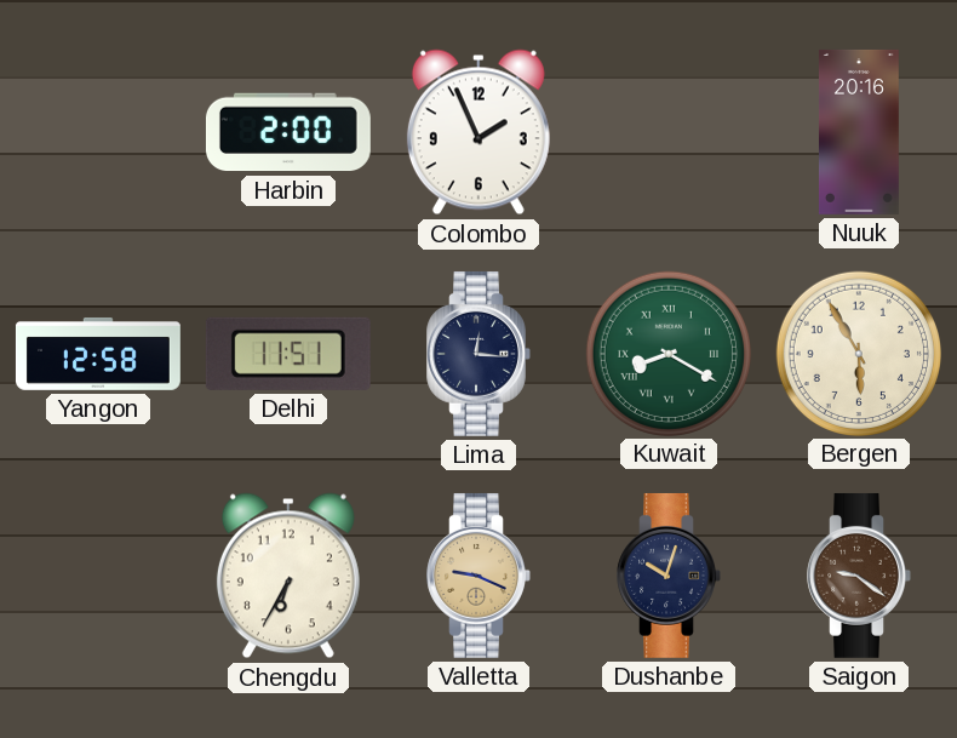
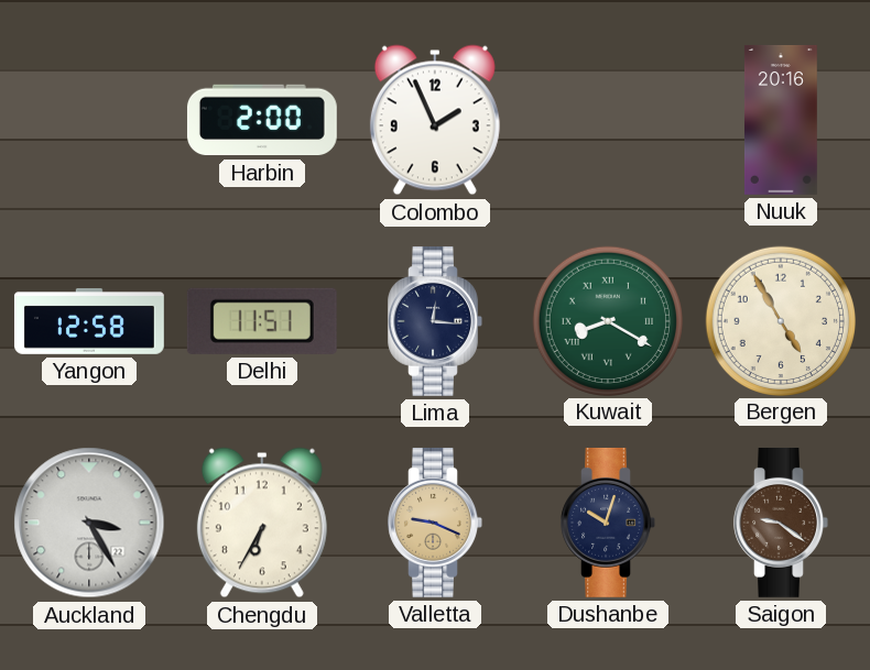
Bergen: 5:55 -> 4:55 (780, 320)
Auckland: none -> 3:25 (89, 523)
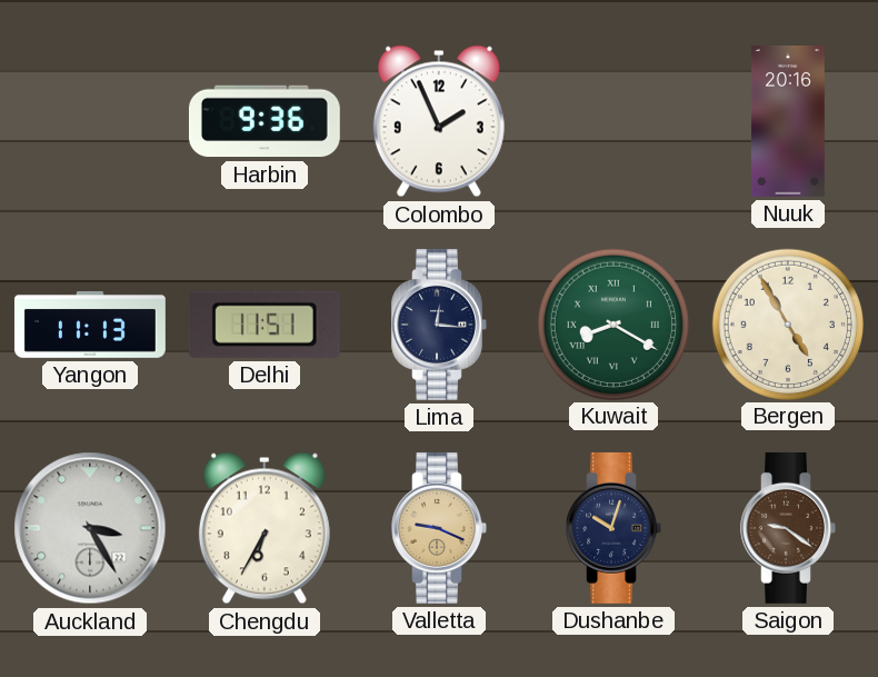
Harbin: 2:00 -> 9:36 (265, 121)
Yangon: 12:58 -> 11:13 (90, 325)
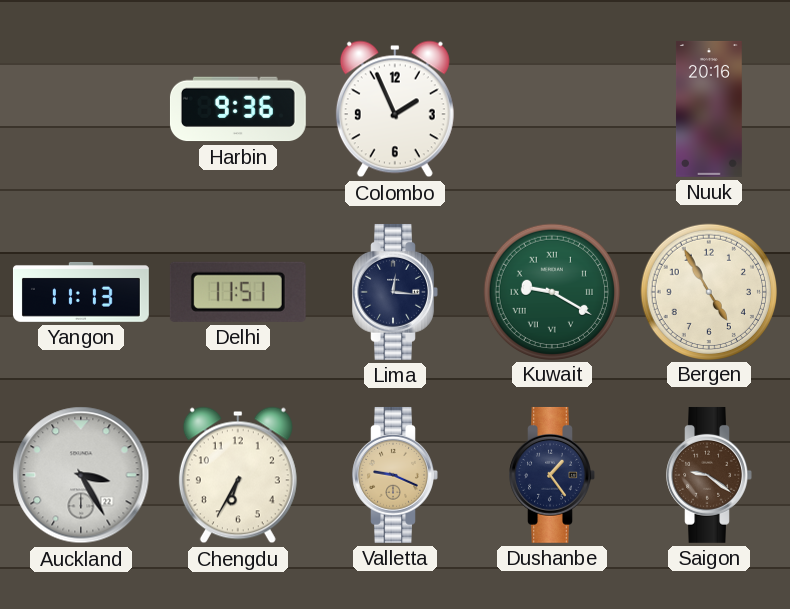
Kuwait: 8:20 -> 9:20 (551, 291)
Dushanbe: 10:03 -> 1:24 (552, 475)
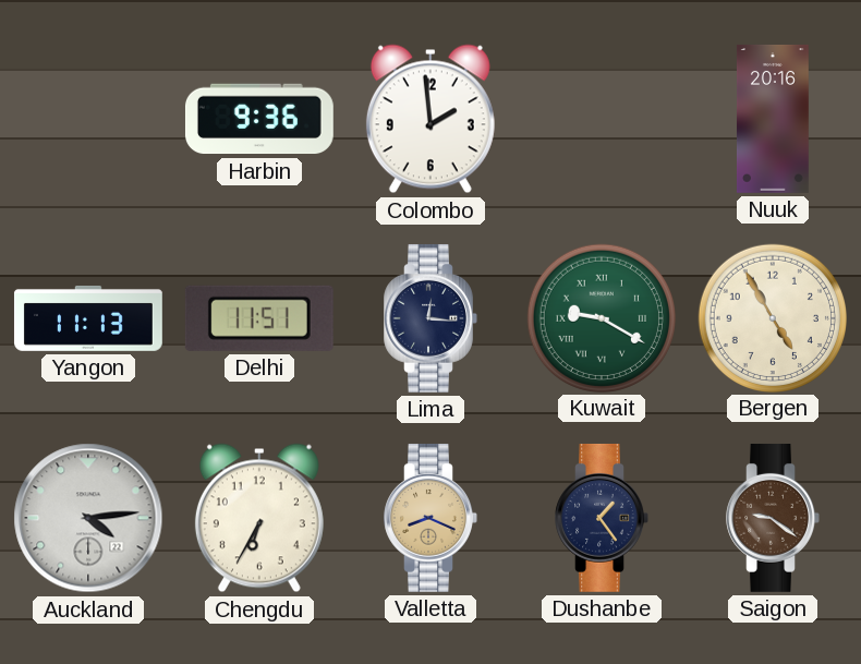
Colombo: 1:56 -> 1:59 (430, 119)
Auckland: 3:25 -> 4:14 (88, 518)
Valletta: 9:19 -> 8:19 (430, 518)
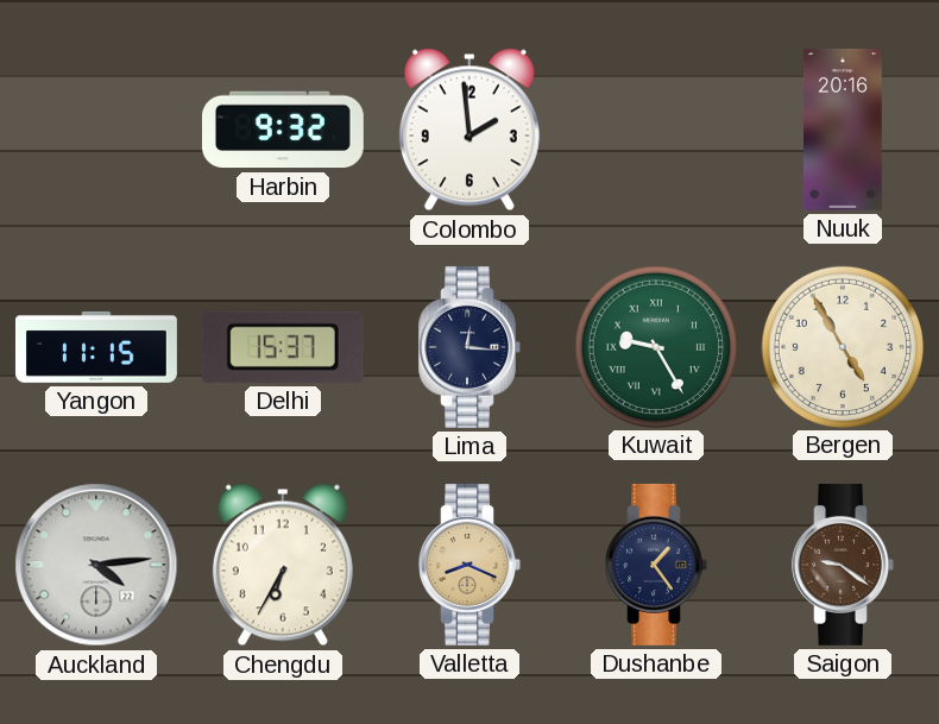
Harbin: 9:36 -> 9:32 (283, 130)
Yangon: 11:13 -> 11:15 (96, 347)
Delhi: 11:51 -> 15:37 (283, 347)
Kuwait: 9:20 -> 9:25 (655, 346)
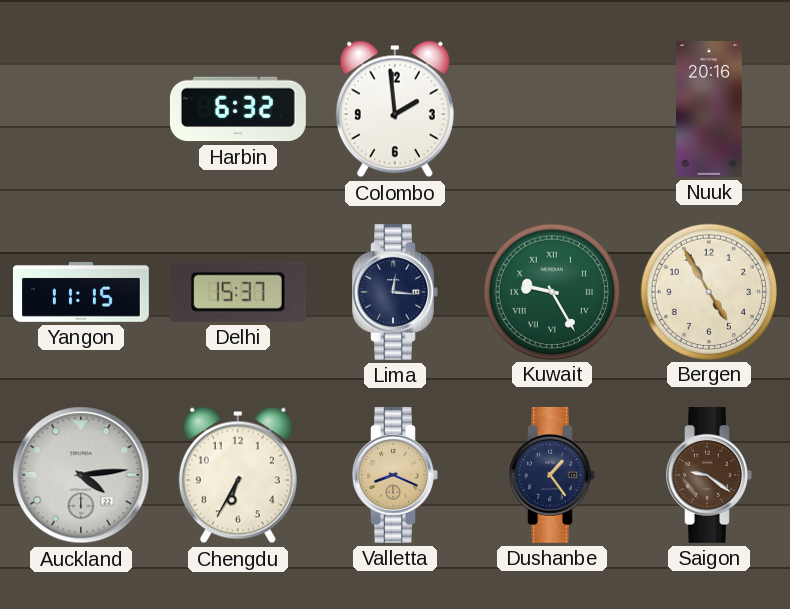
Harbin: 9:32 -> 6:32 (238, 109)
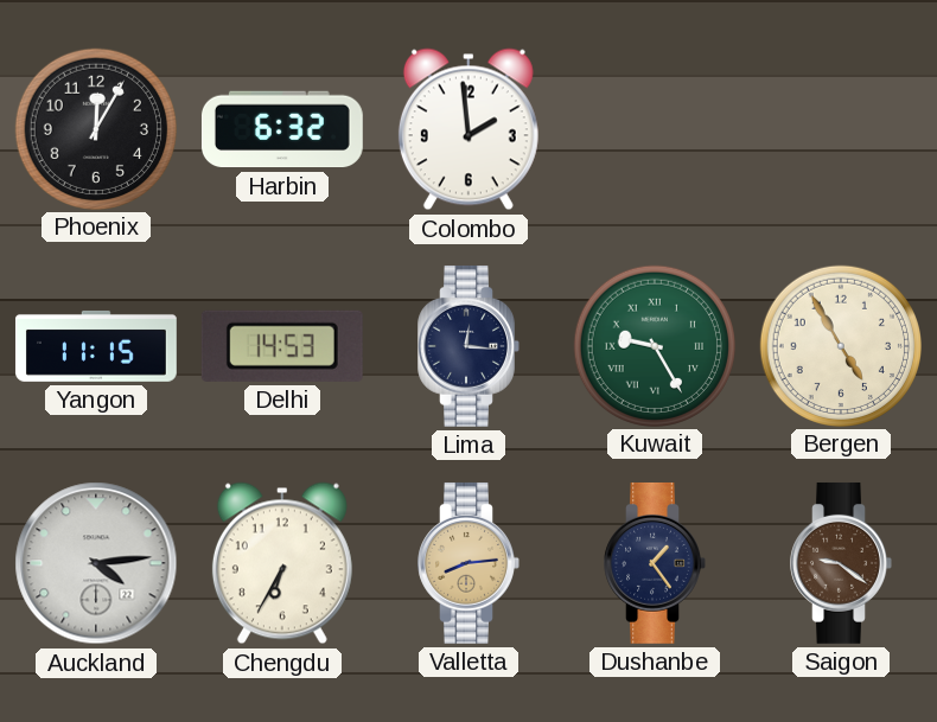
Phoenix: none -> 12:05 (95, 128)
Nuuk: 20:16 -> none (709, 109)
Delhi: 15:37 -> 14:53 (282, 346)
Valletta: 8:19 -> 8:14 (469, 563)
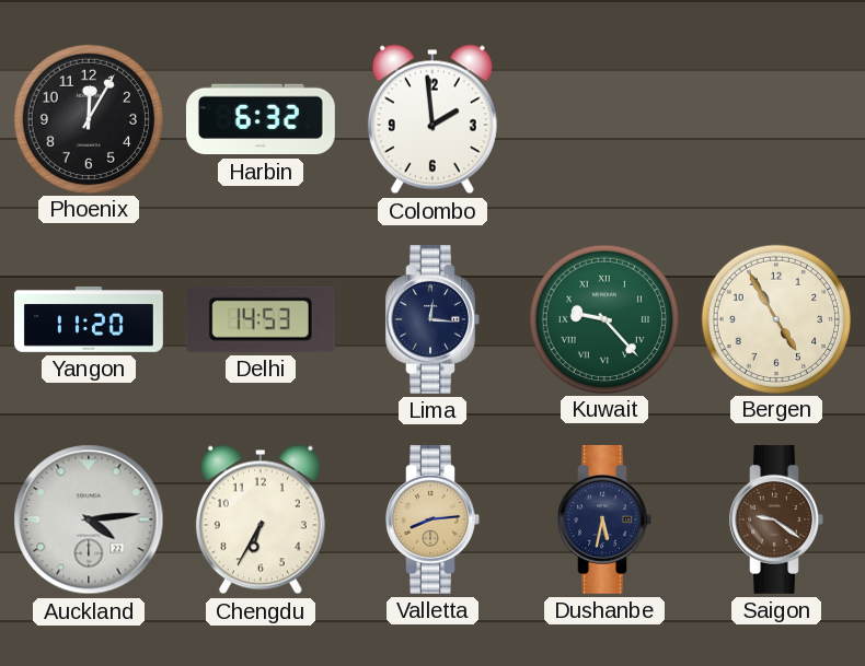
Yangon: 11:15 -> 11:20 (89, 319)
Kuwait: 9:25 -> 9:23 (603, 318)
Dushanbe: 1:24 -> 5:32 (604, 519)
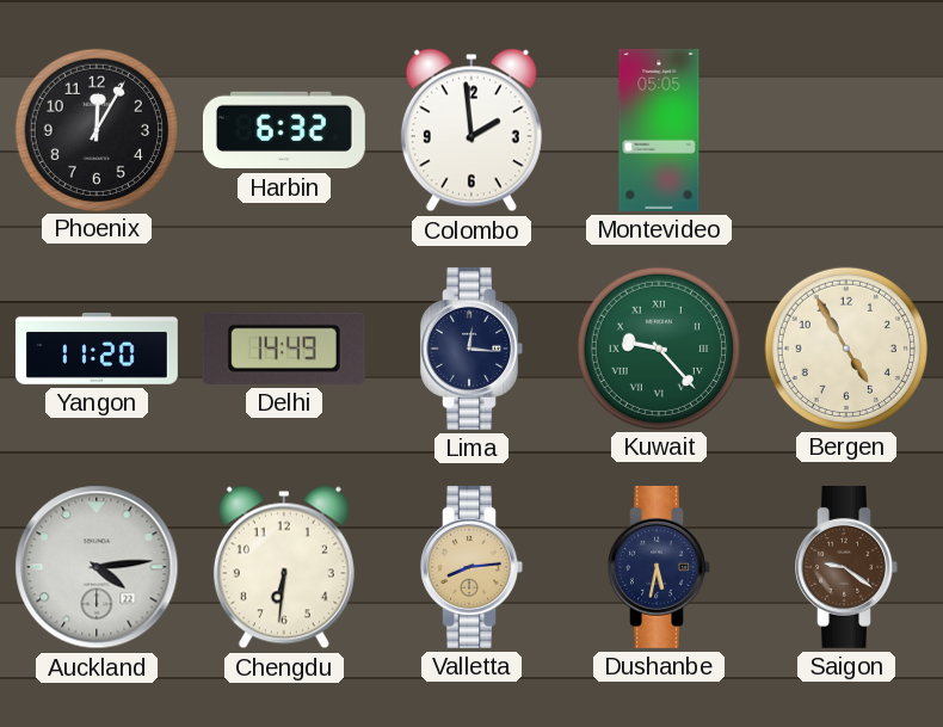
Montevideo: none -> 05:05 (659, 130)
Delhi: 14:53 -> 14:49 (284, 349)
Chengdu: 6:35 -> 6:31 (284, 567)
